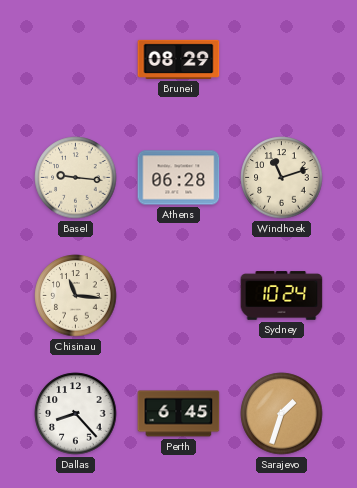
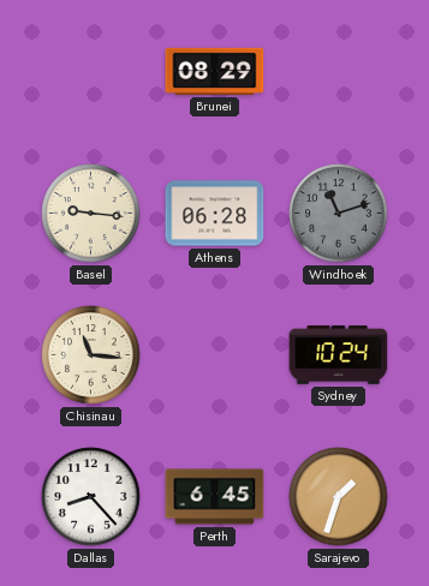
Windhoek dial: cream -> grey (339, 214)
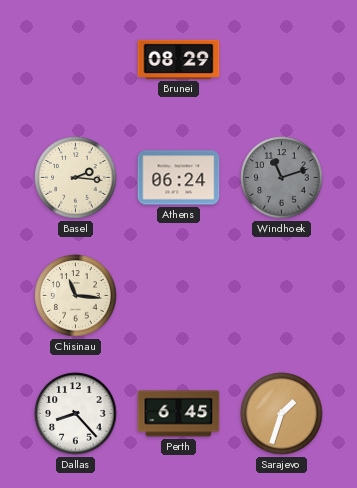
Basel: 9:16 -> 2:16 (76, 178)
Athens: 06:28 -> 06:24 (179, 178)
Sydney: 10:24 -> none (339, 355)
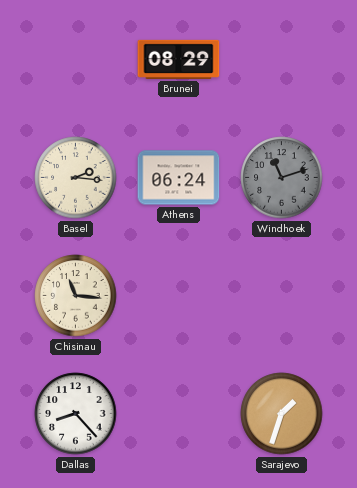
Perth: 6:45 -> none (179, 414)
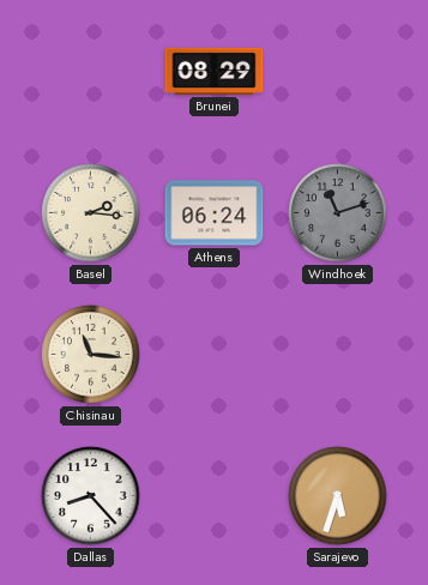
Sarajevo: 1:33 -> 5:33 (338, 496)
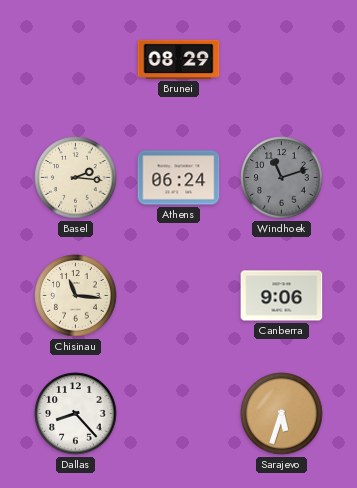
Canberra: none -> 9:06 (282, 296)
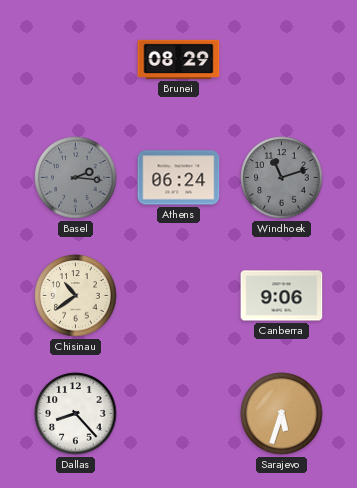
Basel dial: cream -> grey (76, 178)
Chisinau: 11:16 -> 10:39 (76, 296)
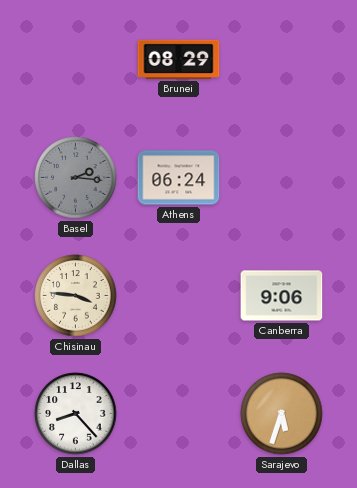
Windhoek: 11:12 -> none (282, 178)
Chisinau: 10:39 -> 3:46 (76, 296)
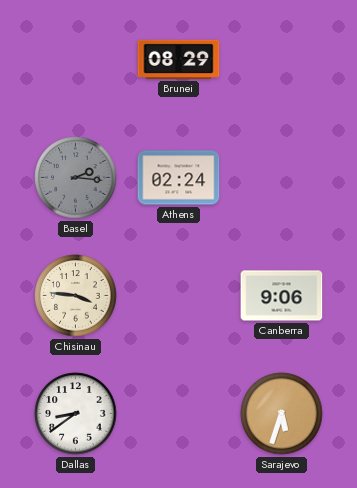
Athens: 06:24 -> 02:24 (179, 178)
Dallas: 8:23 -> 8:39 (76, 414)
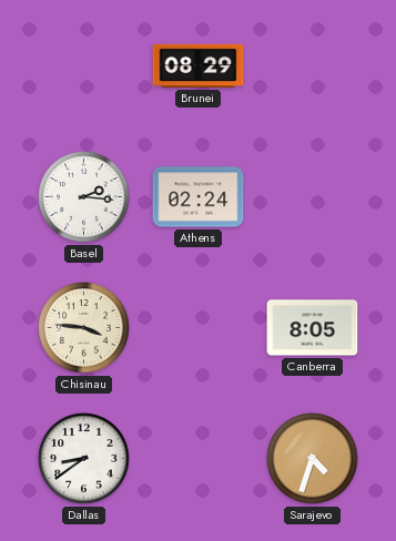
Basel dial: grey -> white (84, 197)
Canberra: 9:06 -> 8:05 (313, 328)
Sarajevo: 5:33 -> 4:33 (313, 459)
